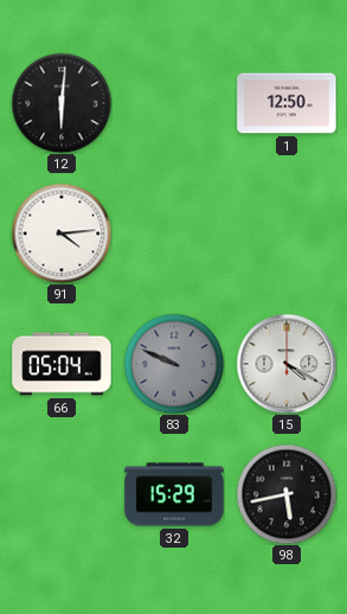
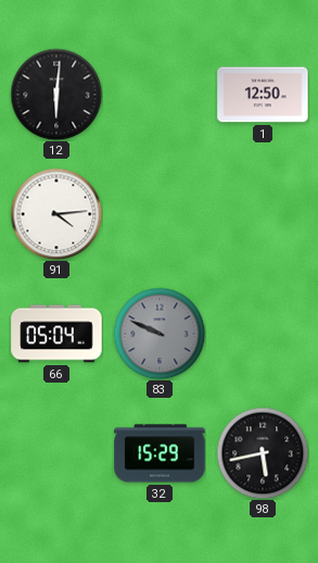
15: 4:20 -> none (287, 364)
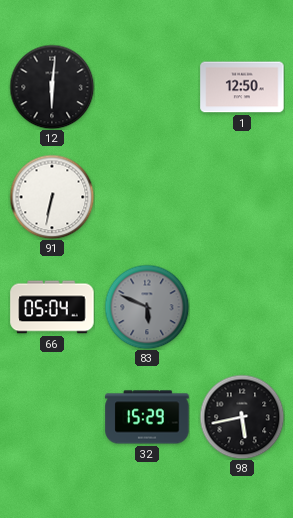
91: 4:14 -> 6:32 (52, 197)
83: 9:49 -> 5:49 (147, 307)
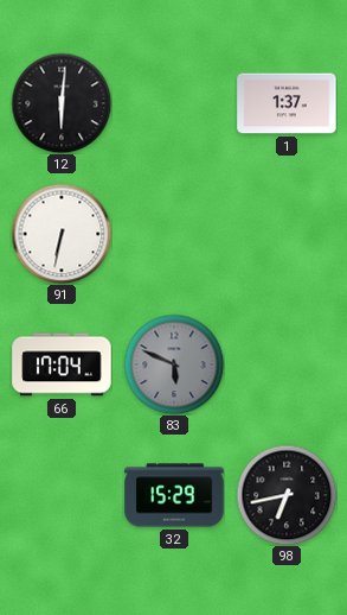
1: 12:50 -> 1:37 (287, 103)
66: 05:04 -> 17:04 (62, 364)
98: 5:43 -> 6:43 (287, 495)
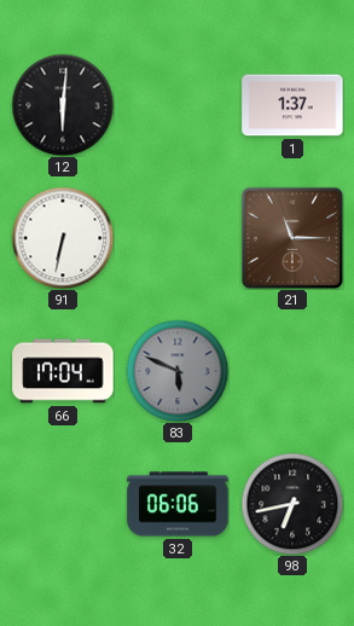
21: none -> 11:15 (291, 237)
32: 15:29 -> 06:06 (178, 504)
